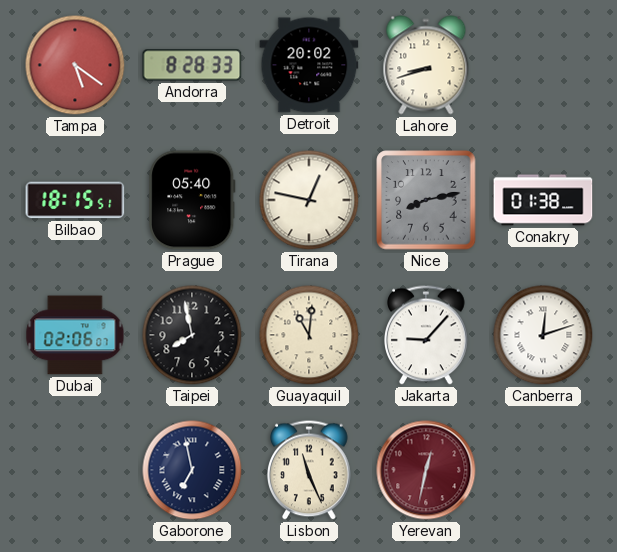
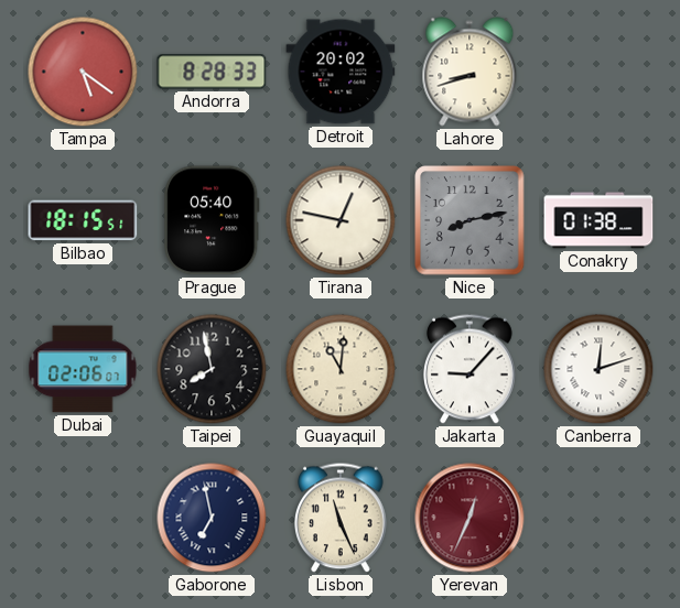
Yerevan: 12:32 -> 12:34 (469, 518)
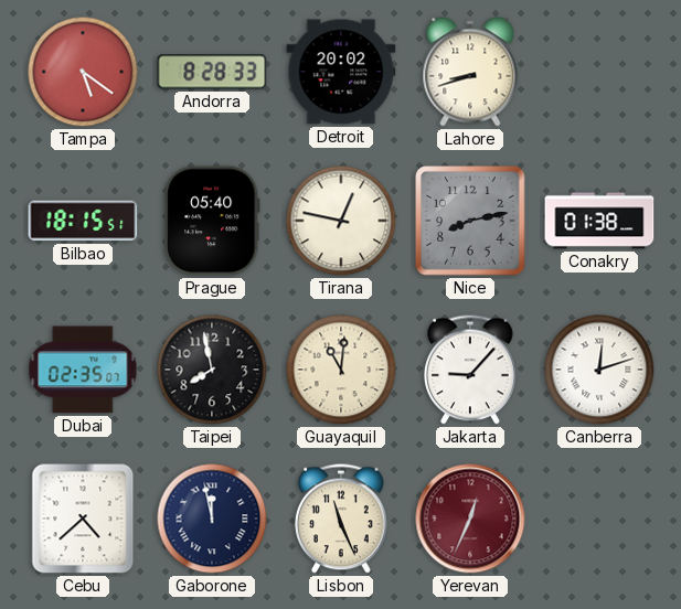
Dubai: 02:06 -> 02:35 (83, 370)
Cebu: none -> 4:38 (83, 519)
Gaborone: 6:58 -> 11:58 (212, 519)
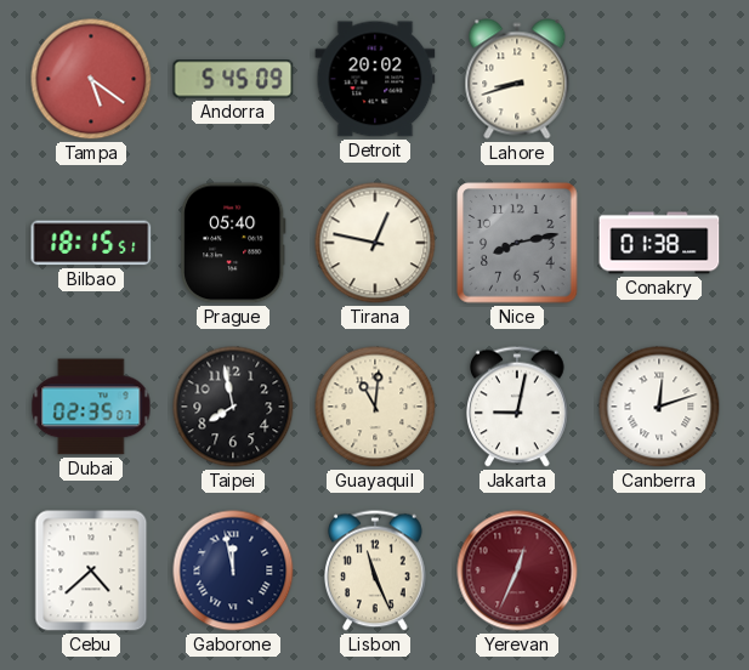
Andorra: 8:28 -> 5:45 (233, 79)
Jakarta: 9:07 -> 9:02 (518, 407)
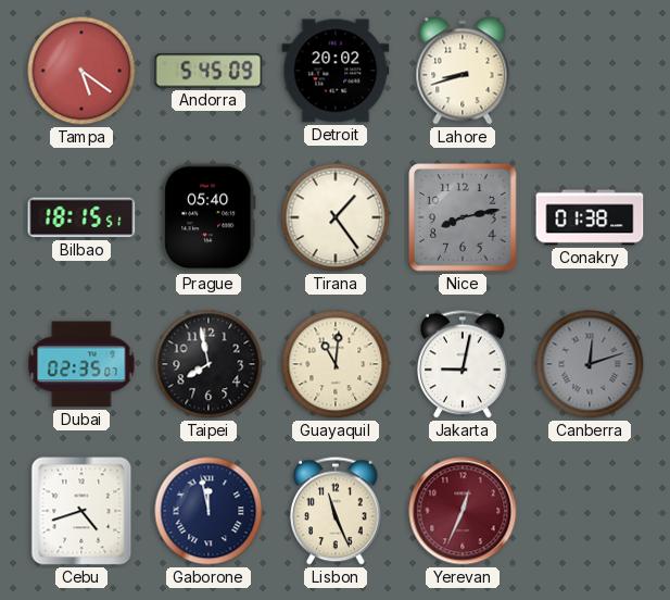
Tirana: 12:47 -> 1:24 (336, 217)
Canberra dial: white -> grey (590, 364)
Cebu: 4:38 -> 4:42 (81, 511)
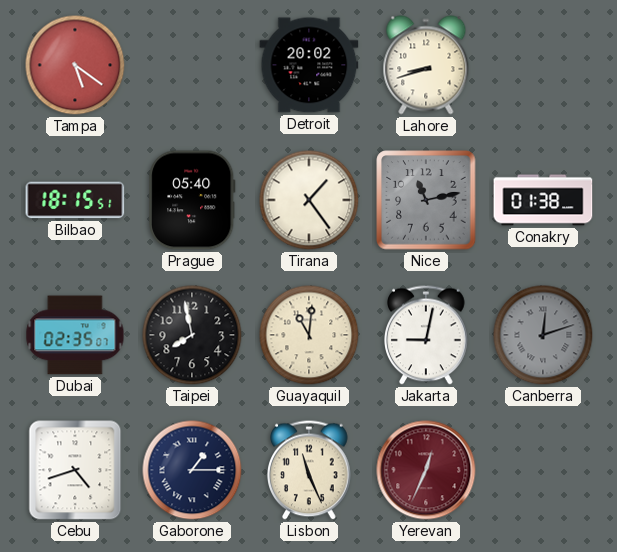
Andorra: 5:45 -> none (208, 71)
Nice: 8:13 -> 11:13 (426, 200)
Gaborone: 11:58 -> 1:15 (192, 470)
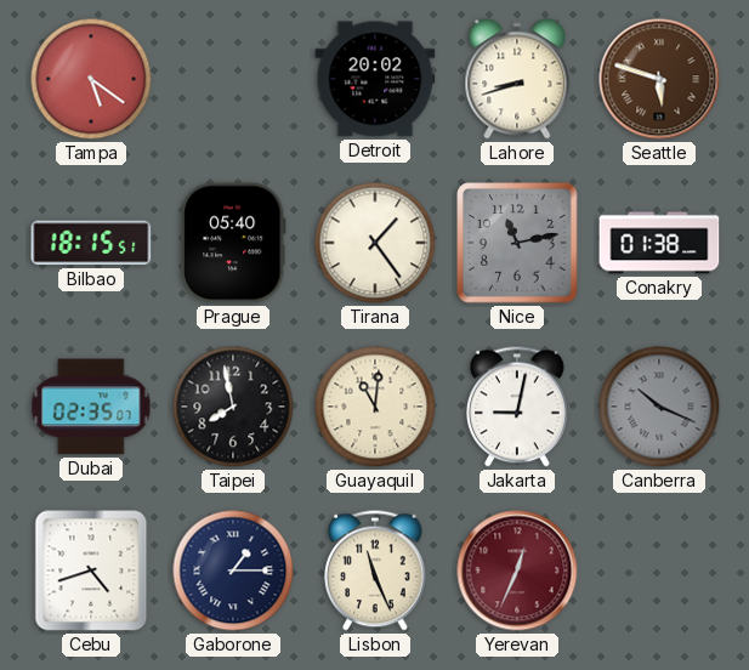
Seattle: none -> 5:48 (659, 79)
Canberra: 12:12 -> 10:19 (659, 407)
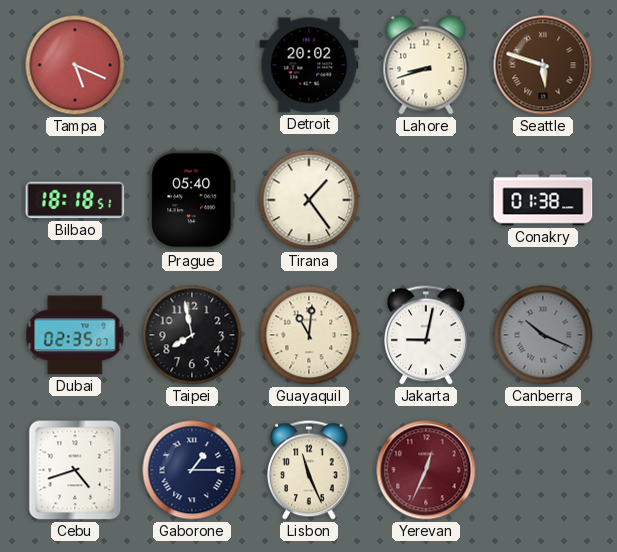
Tampa: 5:21 -> 5:19 (75, 65)
Bilbao: 18:15 -> 18:18 (75, 200)
Nice: 11:13 -> none (517, 243)
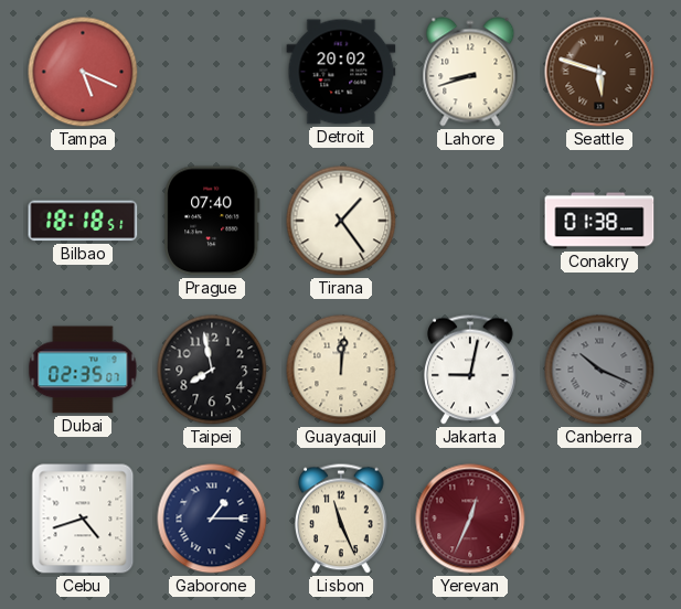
Prague: 05:40 -> 07:40 (212, 221)
Guayaquil: 11:01 -> 12:01 (341, 370)
